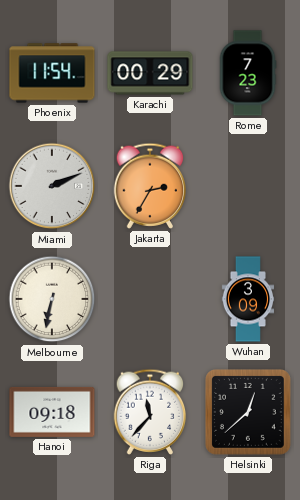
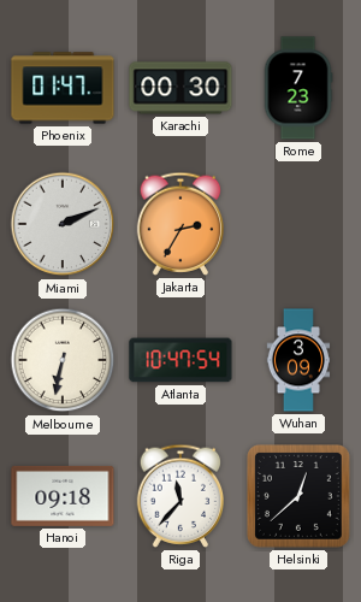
Phoenix: 11:54 -> 01:47 (63, 88)
Karachi: 00:29 -> 00:30 (180, 88)
Atlanta: none -> 10:47 (180, 360)
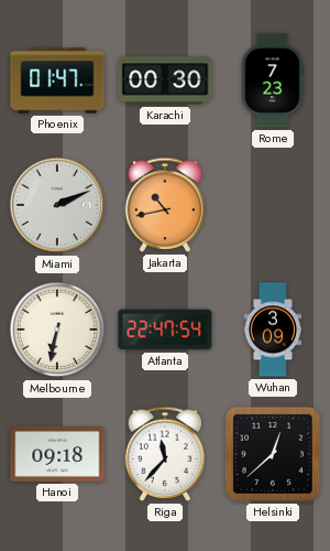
Jakarta: 2:35 -> 10:43 (165, 205)
Atlanta: 10:47 -> 22:47 (165, 329)
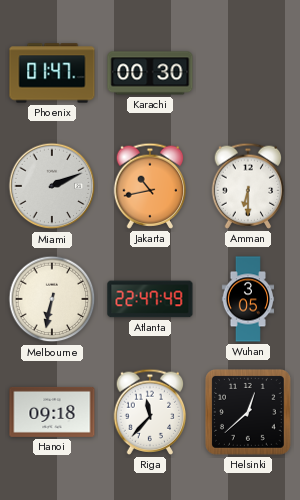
Rome: 7:23 -> none (273, 80)
Amman: none -> 6:30 (248, 186)
Atlanta: 22:47:54 -> 22:47:49 (150, 299)
Wuhan: 3:09 -> 3:05 (248, 299)
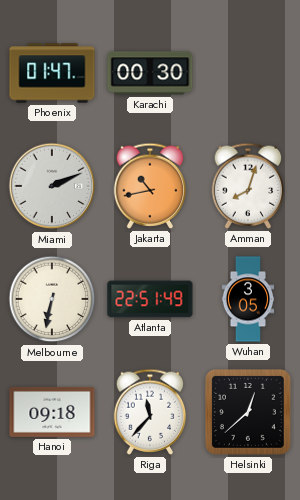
Amman: 6:30 -> 8:03 (248, 186)
Atlanta: 22:47 -> 22:51 (150, 299)
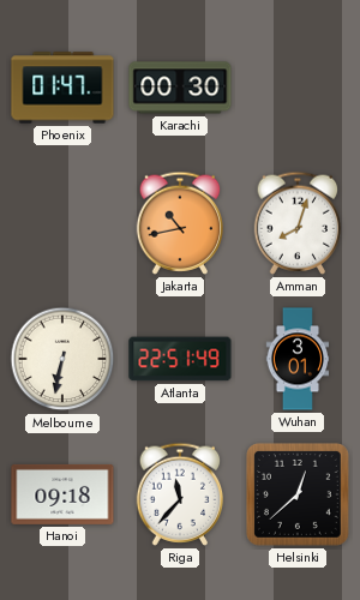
Miami: 2:11 -> none (52, 186)
Wuhan: 3:05 -> 3:01 (298, 359)
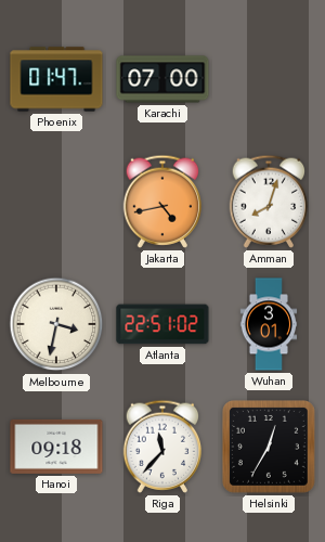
Karachi: 00:30 -> 07:00 (162, 79)
Jakarta: 10:43 -> 4:43 (162, 202)
Melbourne: 6:32 -> 3:32 (56, 324)
Atlanta: 22:51:49 -> 22:51:02 (162, 324)
Helsinki: 12:38 -> 12:35 (269, 447)
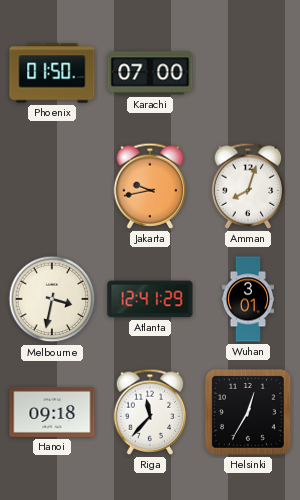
Phoenix: 01:47 -> 01:50 (52, 73)
Jakarta: 4:43 -> 9:43 (150, 186)
Atlanta: 22:51 -> 12:41 (150, 299)
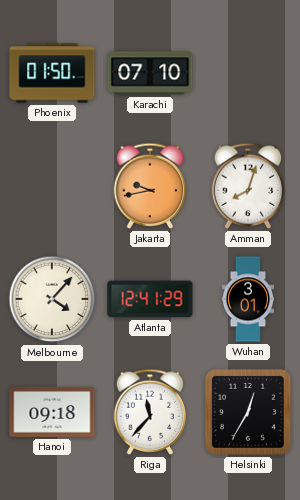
Karachi: 07:00 -> 07:10 (150, 73)
Melbourne: 3:32 -> 4:07 (52, 299)
